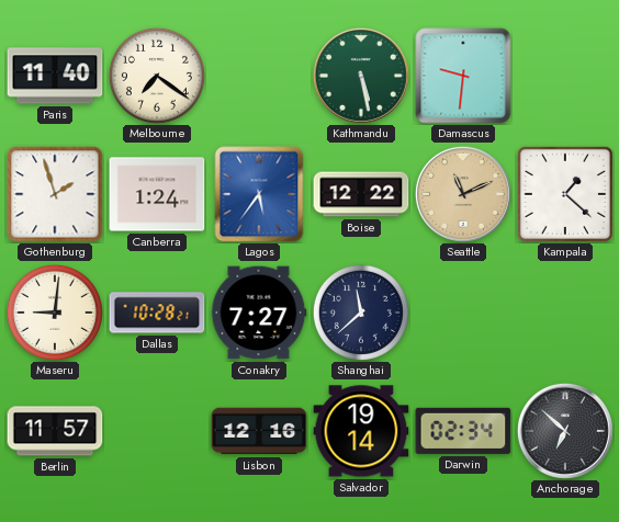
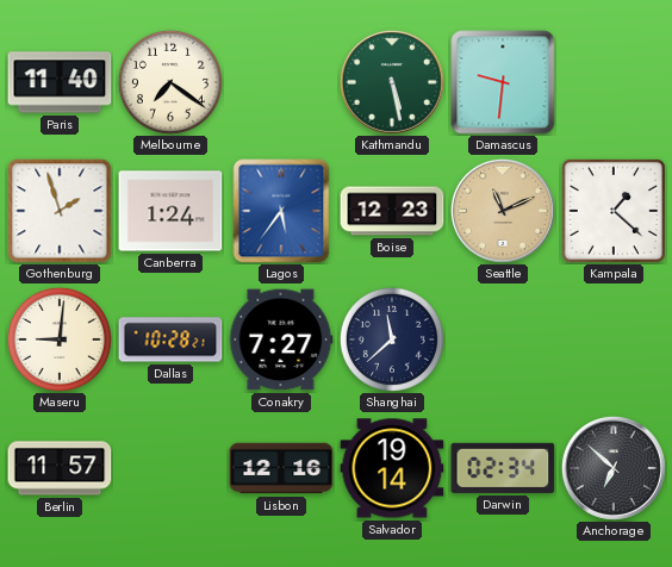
Boise: 12:22 -> 12:23 (392, 211)
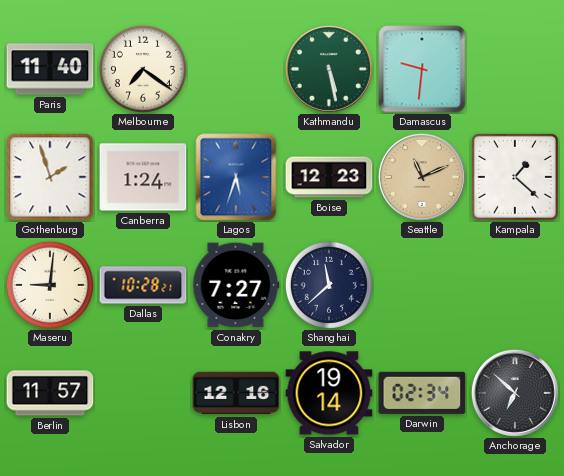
Lagos: 5:36 -> 5:33 (236, 177)
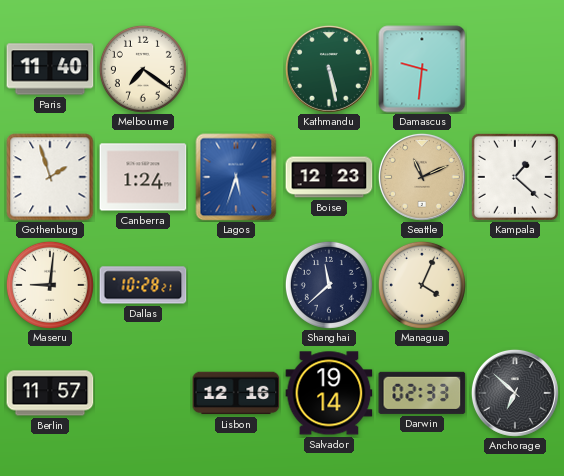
Conakry: 7:27 -> none (236, 285)
Managua: none -> 4:04 (422, 285)
Darwin: 02:34 -> 02:33 (422, 393)
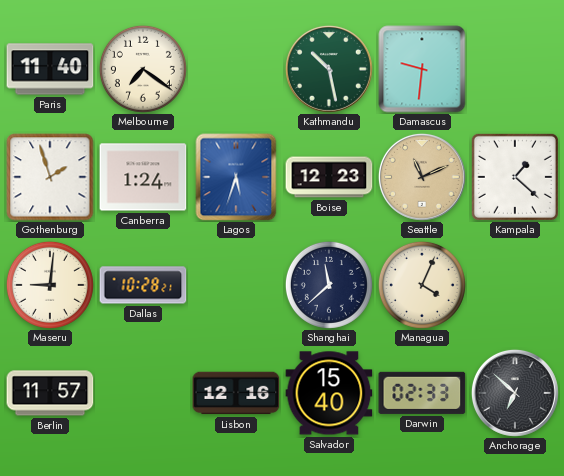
Kathmandu: 5:28 -> 10:28 (329, 69)
Salvador: 19:14 -> 15:40 (329, 393)
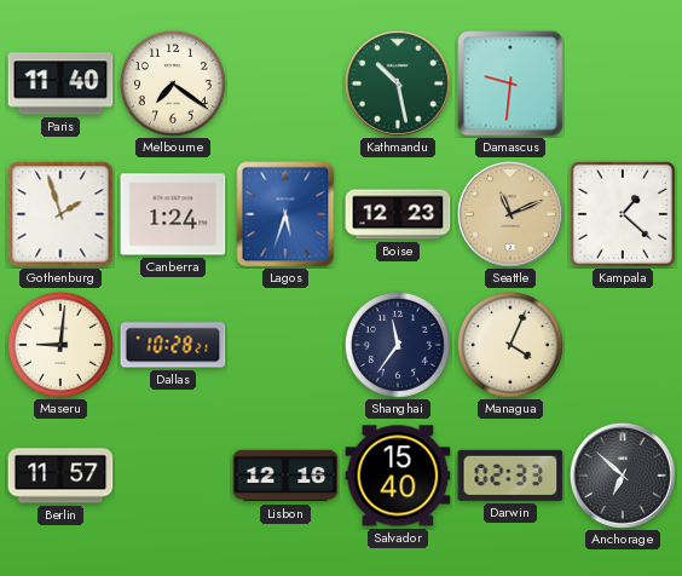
Shanghai: 11:38 -> 11:36 (398, 345)
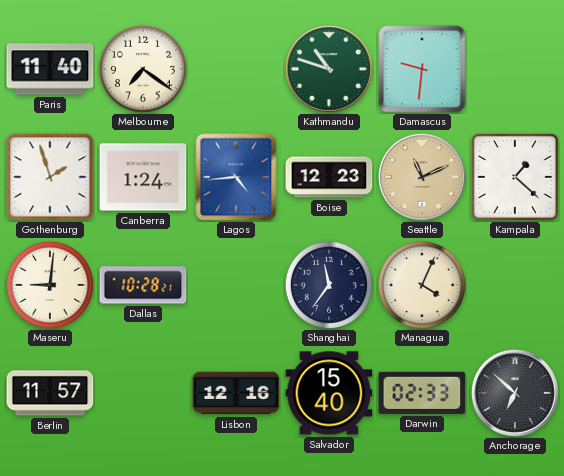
Kathmandu: 10:28 -> 10:48 (329, 69)
Lagos: 5:33 -> 4:44 (236, 177)
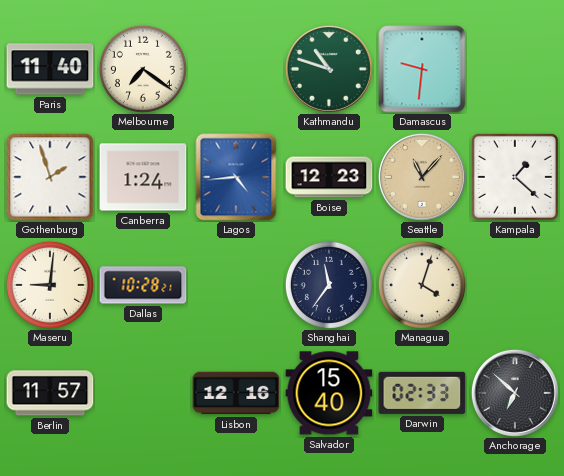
Seattle: 11:11 -> 11:07 (422, 177)
Managua: 4:04 -> 4:03 (422, 285)
